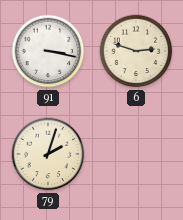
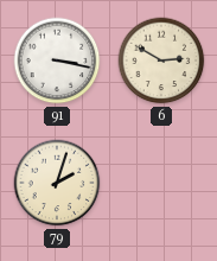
6: 2:48 -> 2:50 (161, 61)
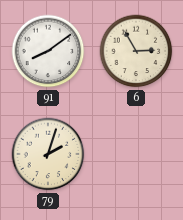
91: 3:17 -> 8:09 (48, 51)
6: 2:50 -> 2:55 (136, 51)
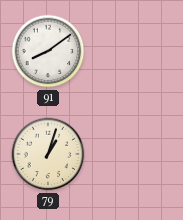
6: 2:55 -> none (136, 51)
79: 2:03 -> 1:03 (48, 154)
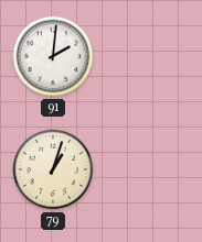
91: 8:09 -> 2:01 (53, 56)
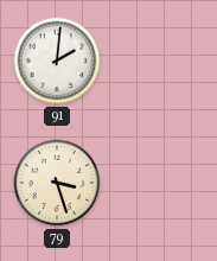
79: 1:03 -> 3:27 (57, 183)
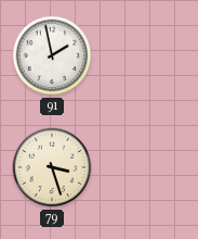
91: 2:01 -> 1:58 (52, 55)
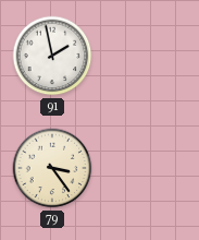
79: 3:27 -> 3:24 (52, 168)
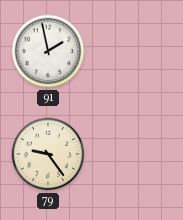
79: 3:24 -> 9:24 (48, 154)
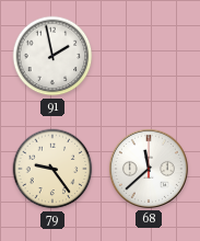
68: none -> 11:38 (149, 169)
